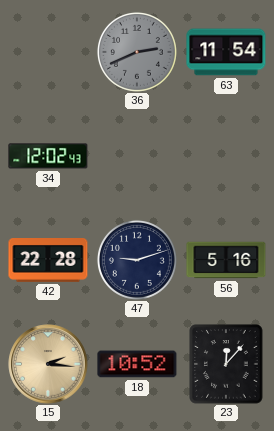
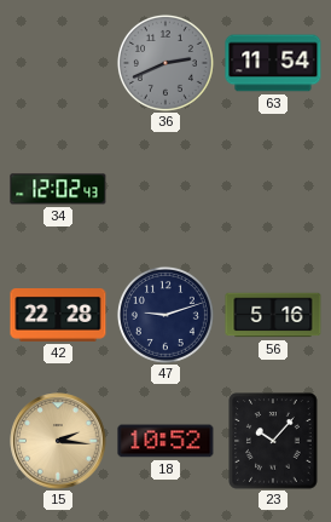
23: 12:07 -> 10:07 (273, 441)
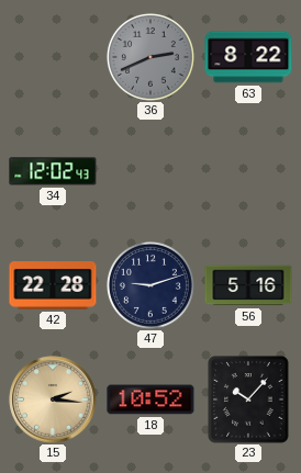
63: 11:54 -> 8:22 (248, 57)
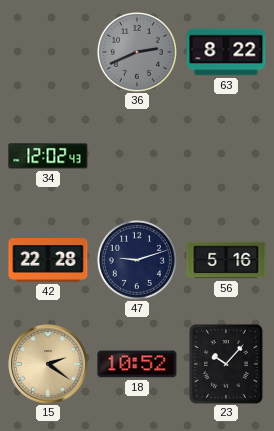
15: 2:16 -> 2:21 (48, 364)
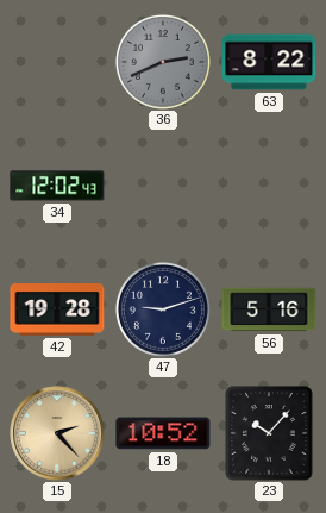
42: 22:28 -> 19:28 (57, 311)
15: 2:21 -> 2:23 (57, 433)
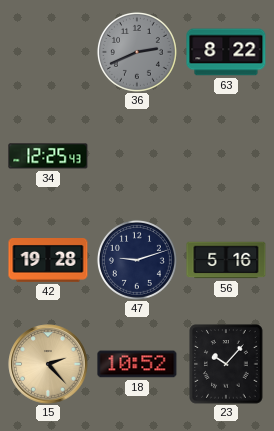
34: 12:02 -> 12:25 (48, 156)
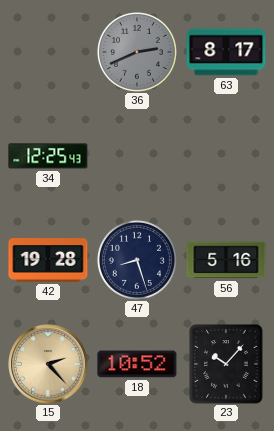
63: 8:22 -> 8:17 (226, 52)
47: 9:12 -> 8:27 (137, 260)
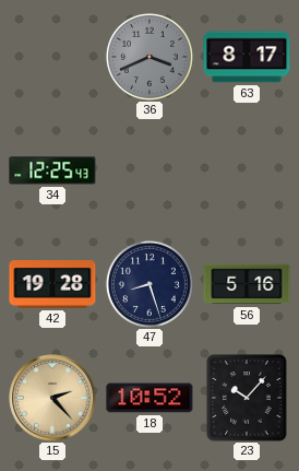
36: 2:41 -> 3:41 (149, 57)
